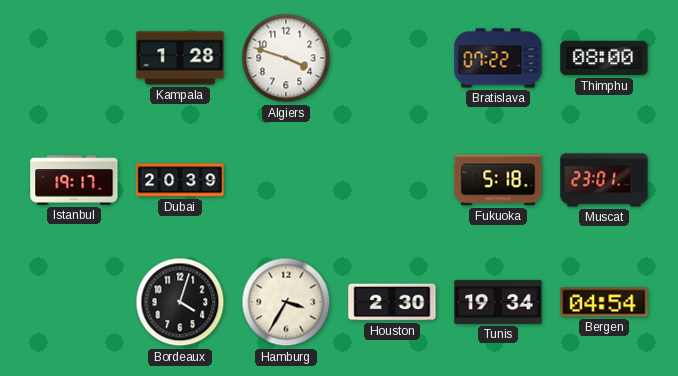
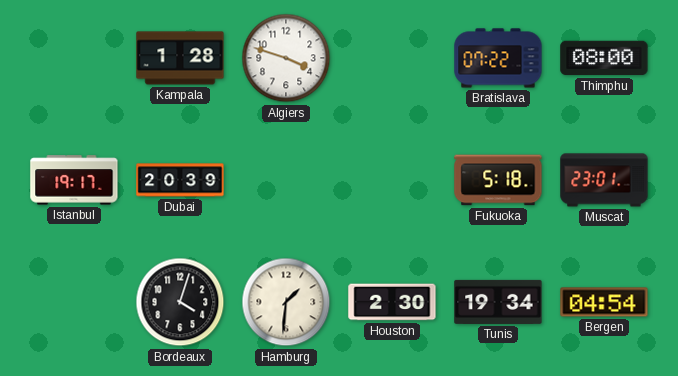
Hamburg: 3:35 -> 1:31 (286, 302)
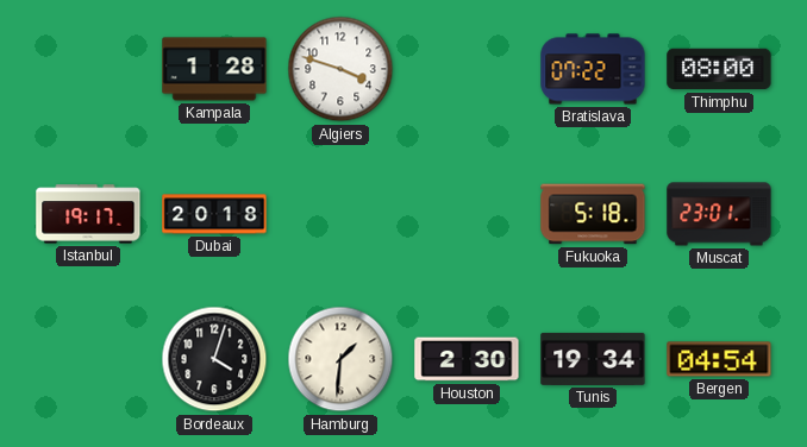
Dubai: 20:39 -> 20:18 (214, 214)
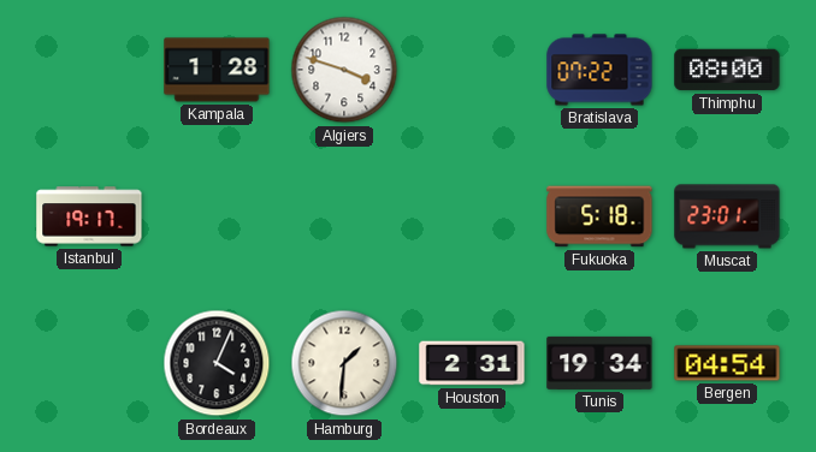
Dubai: 20:18 -> none (214, 214)
Bordeaux: 4:03 -> 4:04 (217, 363)
Houston: 2:30 -> 2:31 (472, 363)
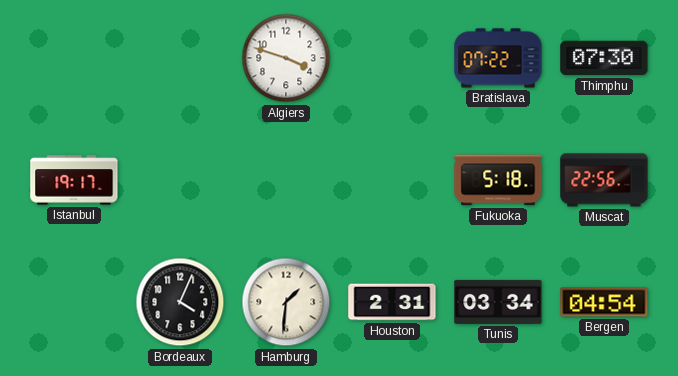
Kampala: 1:28 -> none (217, 70)
Thimphu: 08:00 -> 07:30 (604, 58)
Muscat: 23:01 -> 22:56 (604, 180)
Tunis: 19:34 -> 03:34 (498, 302)
